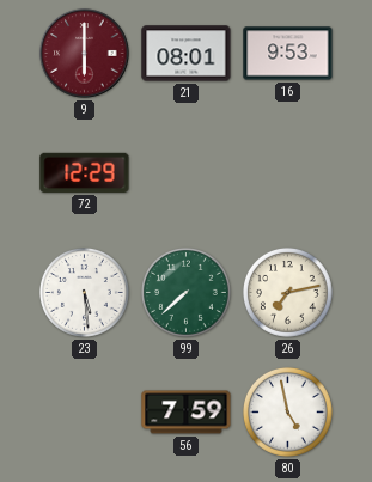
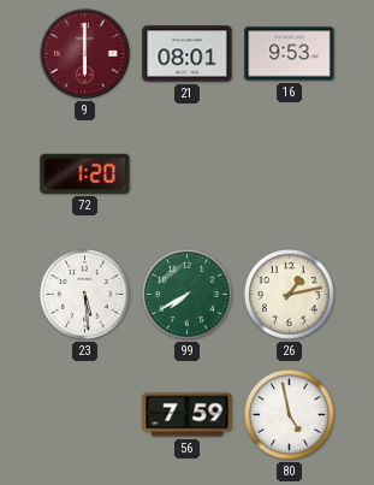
72: 12:29 -> 1:20 (85, 173)
99: 7:38 -> 7:40 (186, 294)
26: 7:13 -> 1:13 (289, 294)
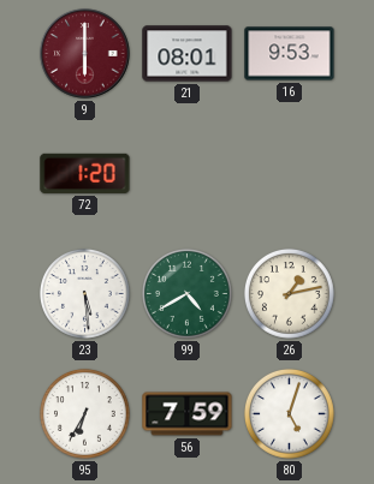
99: 7:40 -> 4:40 (186, 293)
95: none -> 6:35 (84, 413)
80: 4:58 -> 5:03 (289, 413)
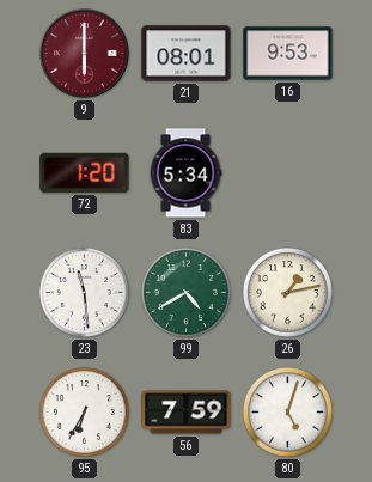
83: none -> 5:34 (185, 173)
23: 5:29 -> 11:29 (84, 292)
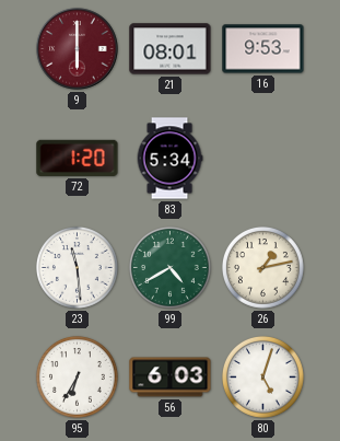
56: 7:59 -> 6:03 (171, 378)
